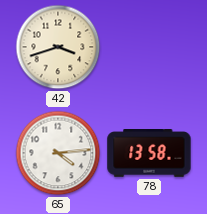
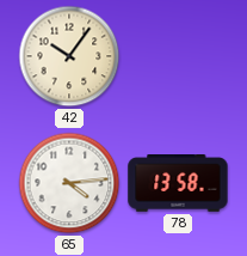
42: 3:42 -> 10:06 (69, 56)
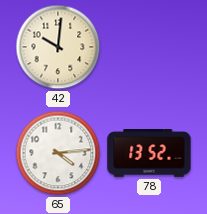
42: 10:06 -> 10:01 (58, 47)
78: 13:58 -> 13:52 (149, 153)
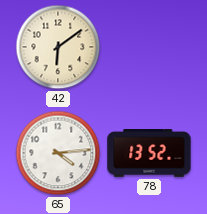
42: 10:01 -> 6:09 (58, 47)
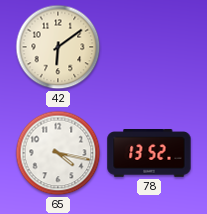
65: 4:14 -> 4:17 (58, 153)
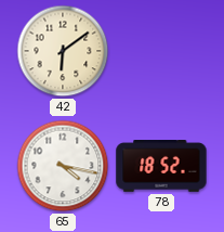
78: 13:52 -> 18:52 (161, 166)
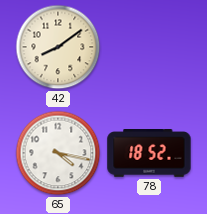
42: 6:09 -> 8:09 (58, 47)
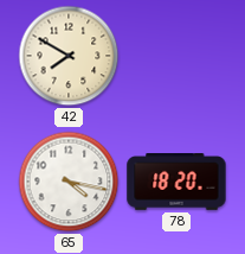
42: 8:09 -> 7:50 (69, 56)
78: 18:52 -> 18:20 (176, 182)
